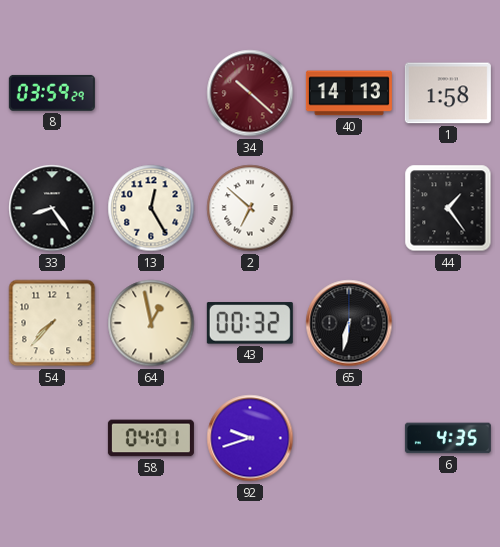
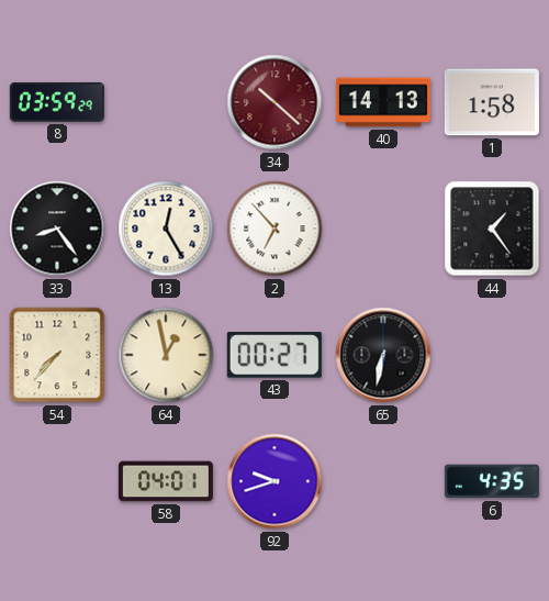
2: 6:52 -> 6:53 (274, 229)
43: 00:32 -> 00:27 (274, 355)
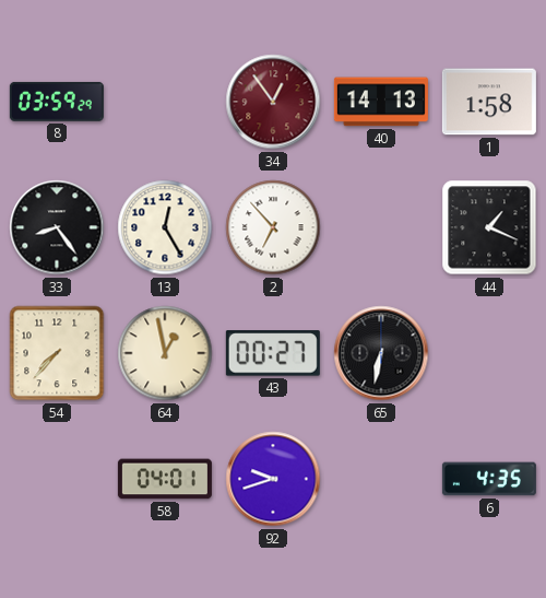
34: 10:22 -> 12:54 (273, 102)
44: 1:24 -> 1:19 (489, 227)
